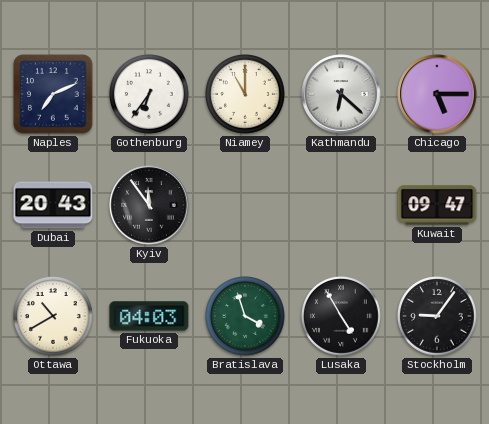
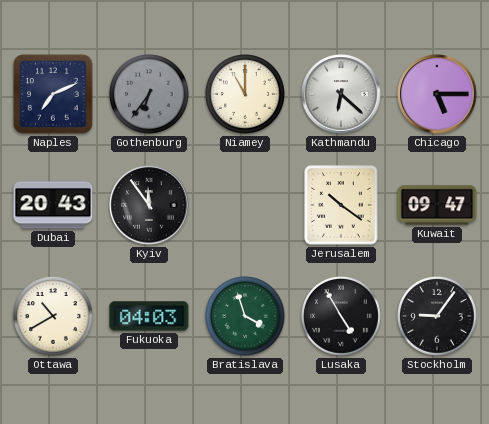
Gothenburg dial: white -> grey (150, 95)
Jerusalem: none -> 10:21 (341, 205)
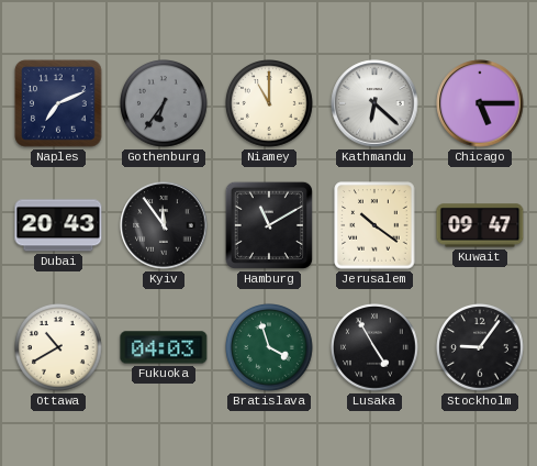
Hamburg: none -> 11:10 (269, 225)
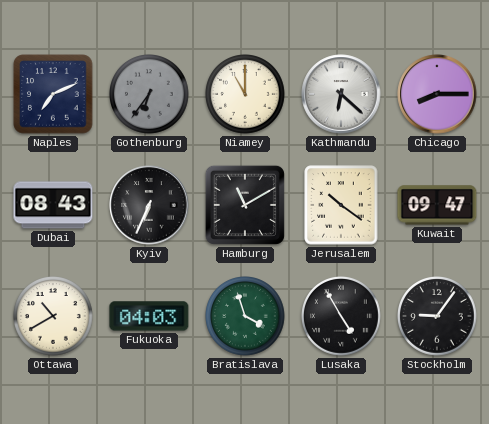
Chicago: 5:15 -> 8:15 (437, 94)
Dubai: 20:43 -> 08:43 (53, 205)
Kyiv: 11:54 -> 6:34 (149, 205)
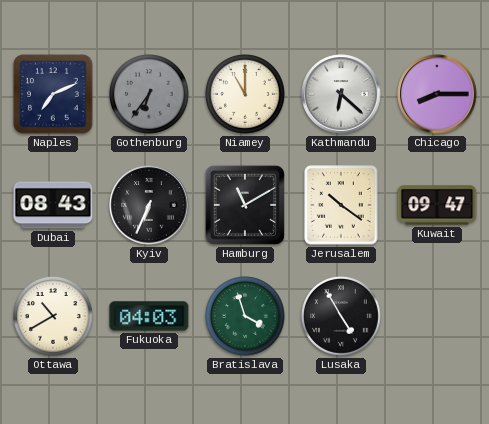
Stockholm: 9:06 -> none (438, 317)
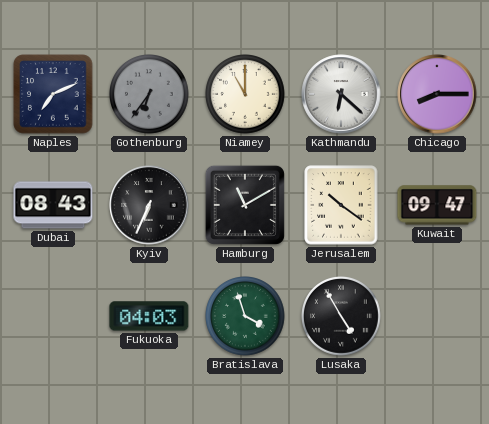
Ottawa: 10:40 -> none (54, 317)
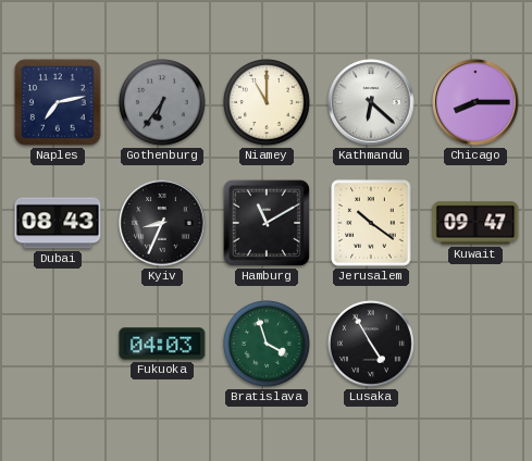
Naples: 7:11 -> 7:13 (58, 102)
Kyiv: 6:34 -> 8:34 (162, 223)
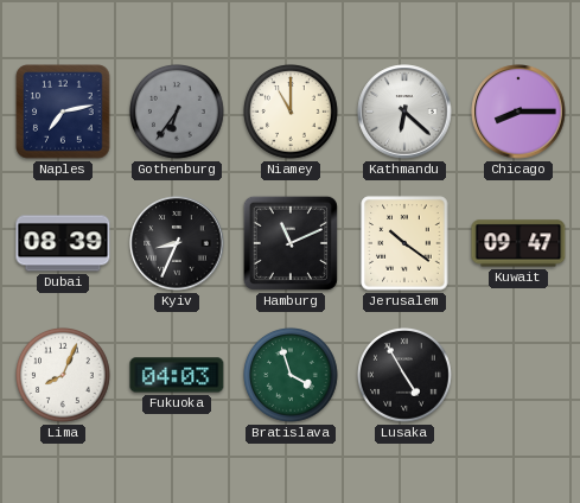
Dubai: 08:43 -> 08:39 (63, 243)
Hamburg: 11:10 -> 11:11 (291, 243)
Lima: none -> 8:04 (64, 376)
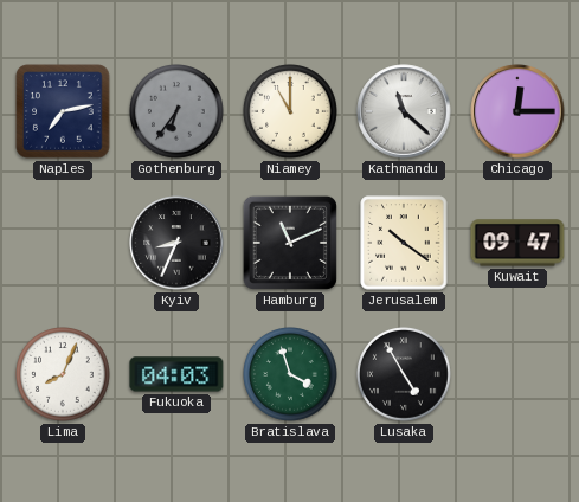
Kathmandu: 6:22 -> 11:22 (404, 111)
Chicago: 8:15 -> 12:15 (517, 111)
Dubai: 08:39 -> none (63, 243)
